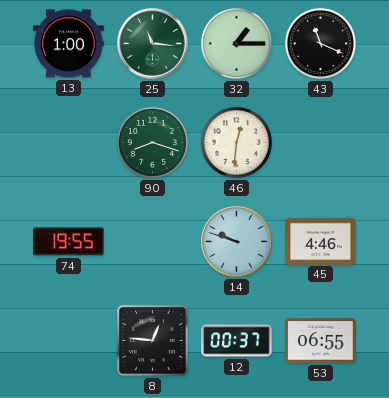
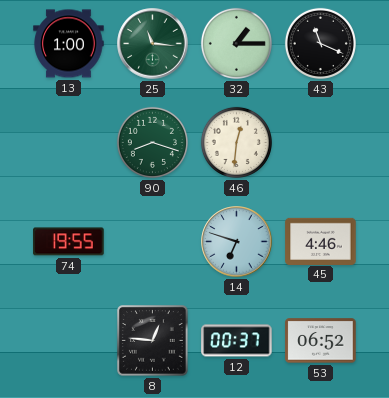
14: 9:48 -> 6:48 (237, 242)
53: 06:55 -> 06:52 (321, 341)
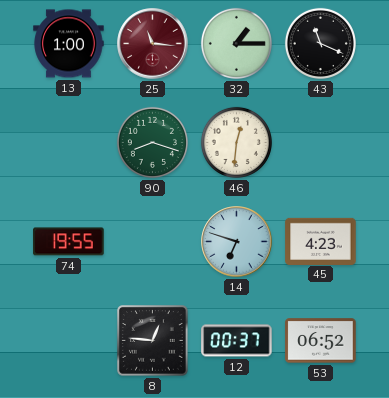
25 dial: green -> burgundy (153, 44)
45: 4:46 -> 4:23 (321, 241)
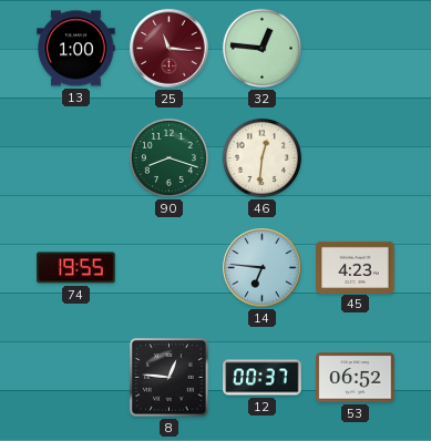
32: 1:15 -> 12:46 (261, 48)
43: 11:19 -> none (320, 43)
14: 6:48 -> 6:46 (263, 268)
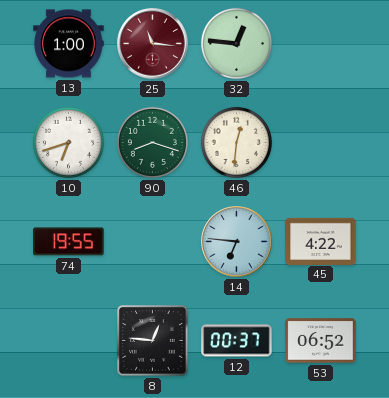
10: none -> 6:42 (68, 142)
45: 4:23 -> 4:22 (321, 241)
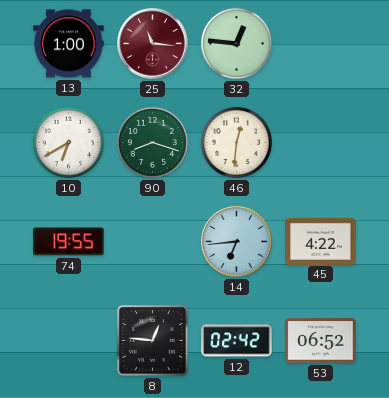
10: 6:42 -> 6:40 (68, 142)
14: 6:46 -> 6:44 (237, 242)
12: 00:37 -> 02:42 (237, 341)
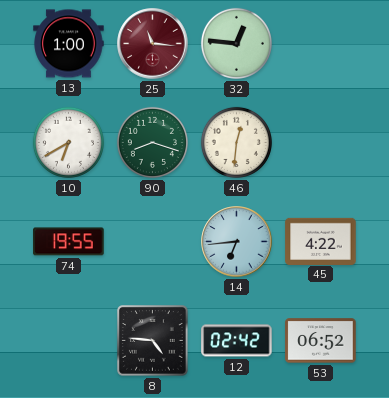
8: 12:46 -> 4:46 (153, 341)
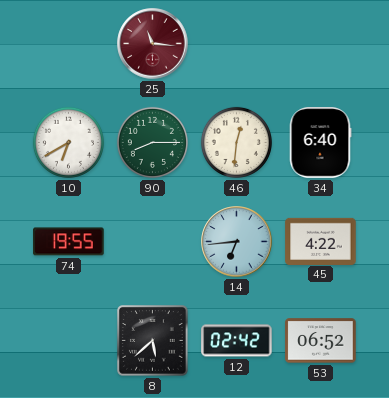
13: 1:00 -> none (69, 44)
32: 12:46 -> none (236, 43)
90: 8:18 -> 8:15 (152, 142)
34: none -> 6:40 (320, 143)
8: 4:46 -> 5:38 (153, 341)
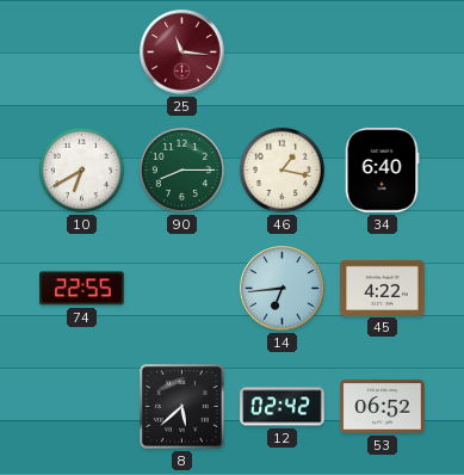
46: 12:31 -> 1:17 (282, 169)
74: 19:55 -> 22:55 (82, 289)
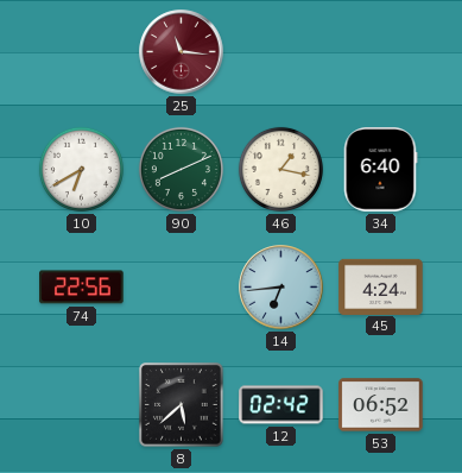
90: 8:15 -> 8:11 (181, 169)
74: 22:55 -> 22:56 (82, 288)
45: 4:22 -> 4:24 (381, 286)
